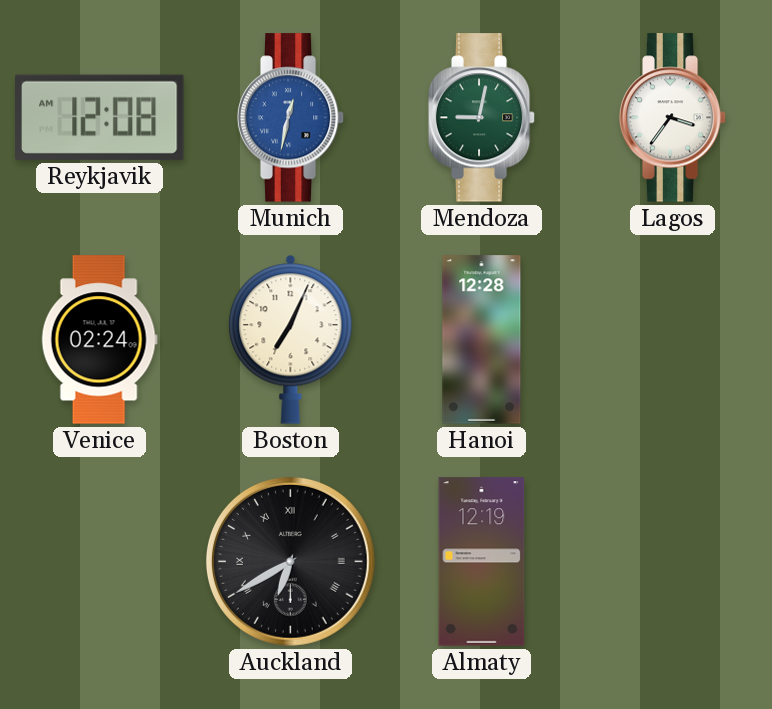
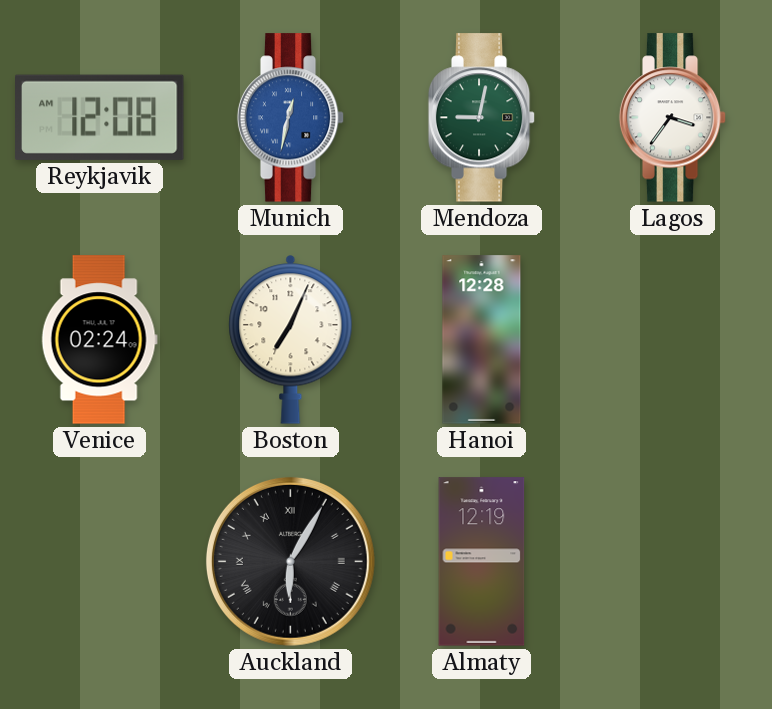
Auckland: 6:40 -> 6:05 (290, 561)
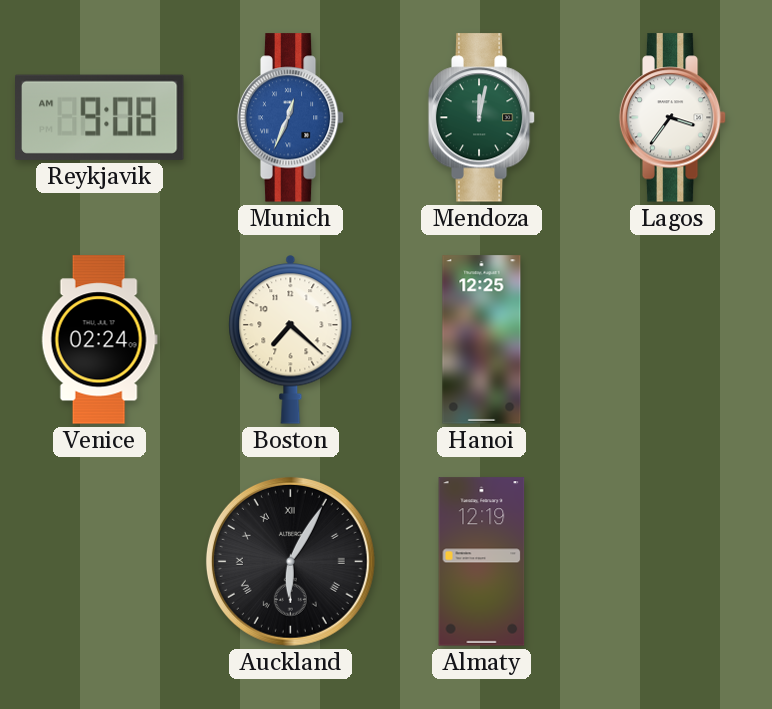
Reykjavik: 12:08 -> 9:08 (100, 117)
Munich: 12:32 -> 12:34 (291, 118)
Mendoza: 9:02 -> 12:02 (482, 118)
Boston: 7:04 -> 7:22 (291, 339)
Hanoi: 12:28 -> 12:25 (482, 340)
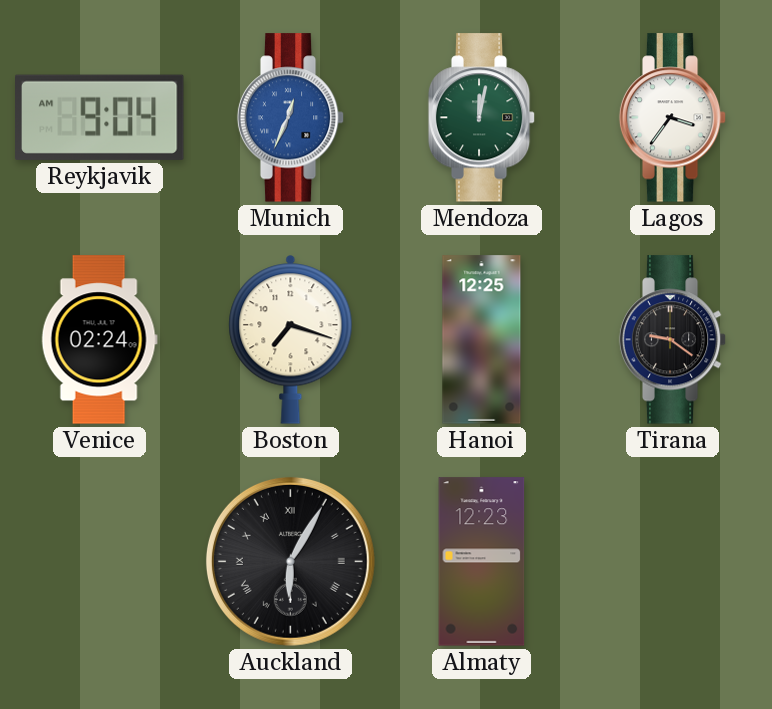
Reykjavik: 9:08 -> 9:04 (100, 117)
Boston: 7:22 -> 7:18 (291, 339)
Tirana: none -> 9:21 (673, 340)
Almaty: 12:19 -> 12:23 (482, 562)
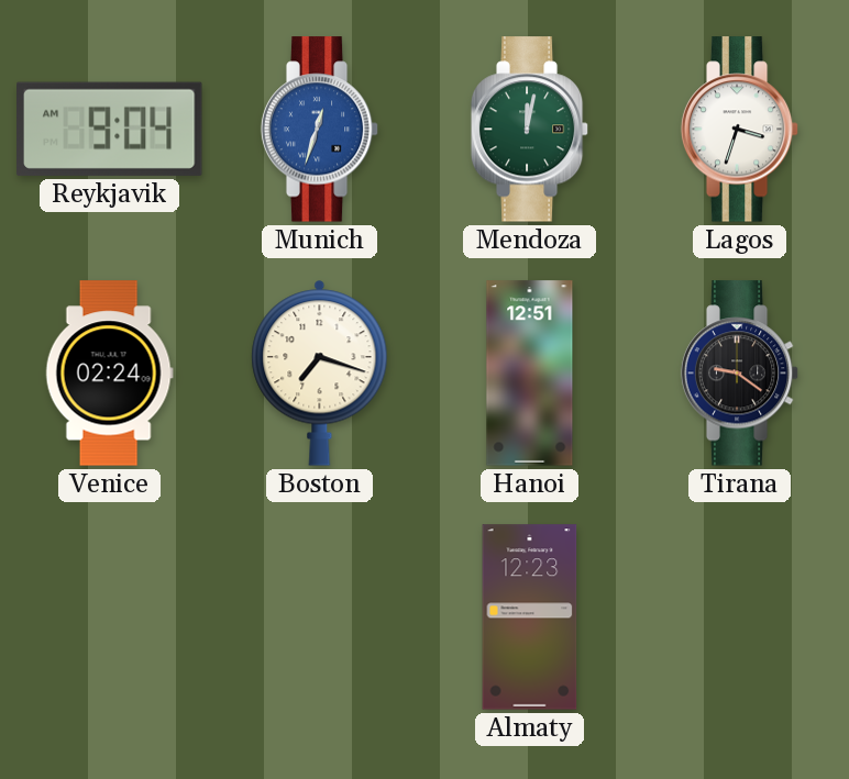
Munich: 12:34 -> 12:33 (320, 130)
Lagos: 3:36 -> 3:33 (740, 130)
Hanoi: 12:25 -> 12:51 (530, 374)
Auckland: 6:05 -> none (290, 561)
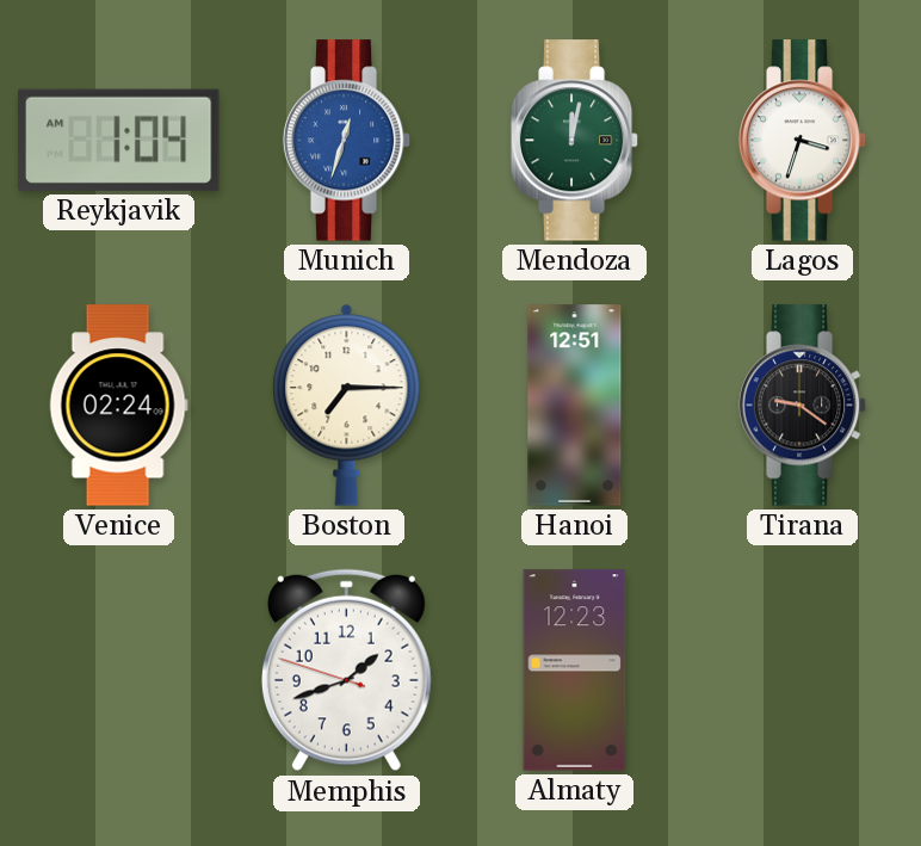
Reykjavik: 9:04 -> 1:04 (119, 140)
Boston: 7:18 -> 7:15 (347, 405)
Memphis: none -> 1:41 (346, 671)
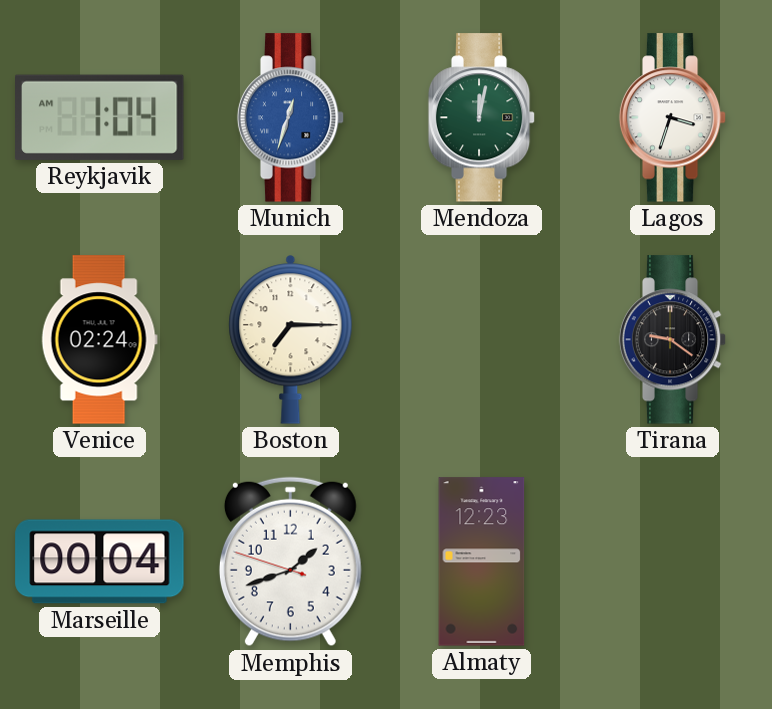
Hanoi: 12:51 -> none (575, 406)
Marseille: none -> 00:04 (100, 562)
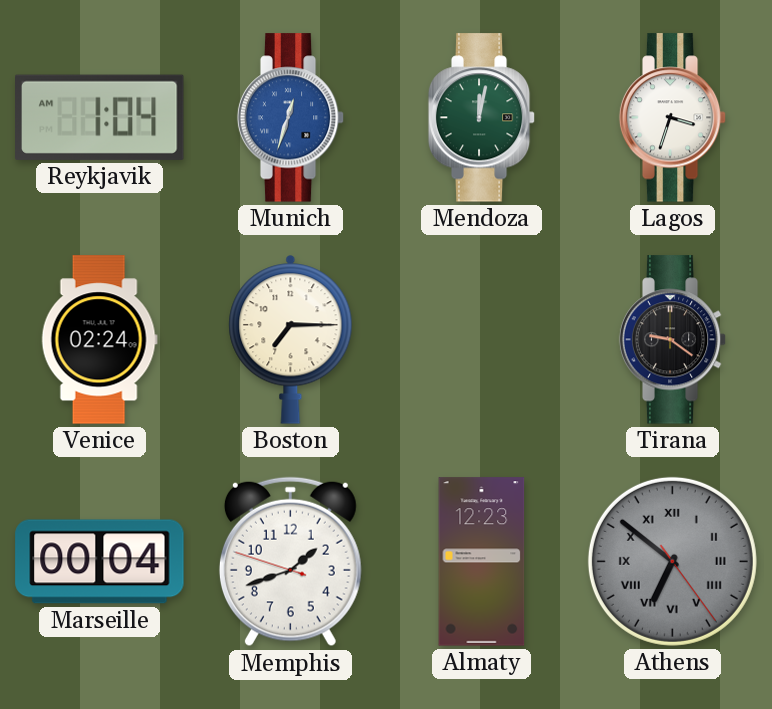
Athens: none -> 6:51 (672, 561)
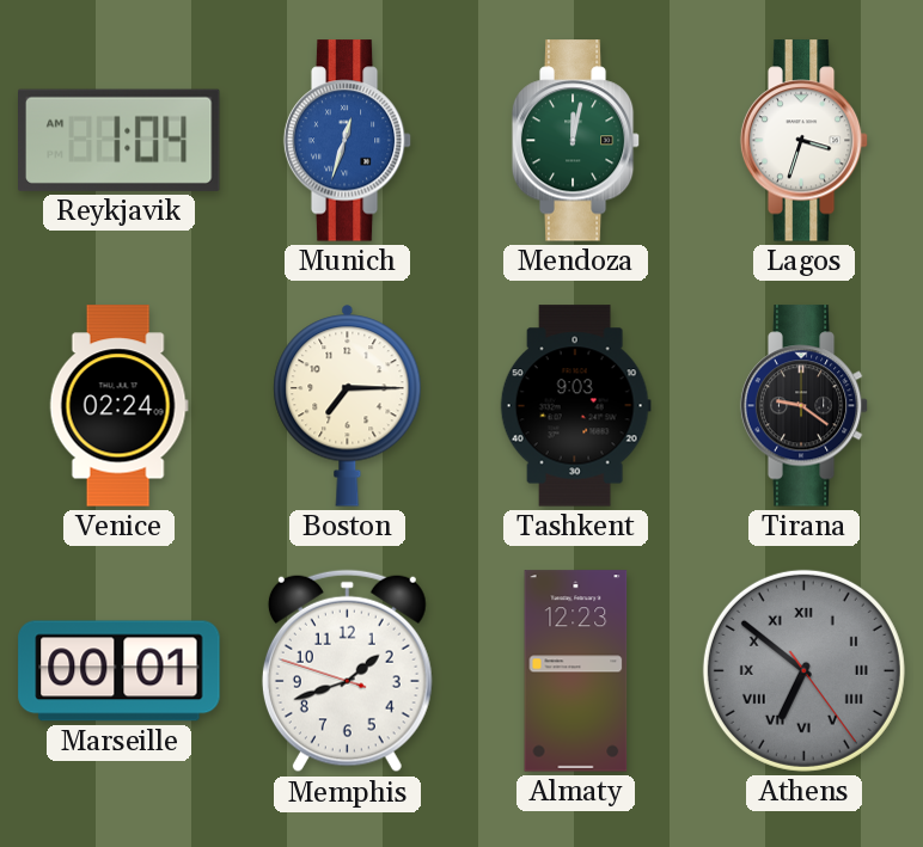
Tashkent: none -> 9:03 (575, 406)
Marseille: 00:04 -> 00:01 (120, 671)
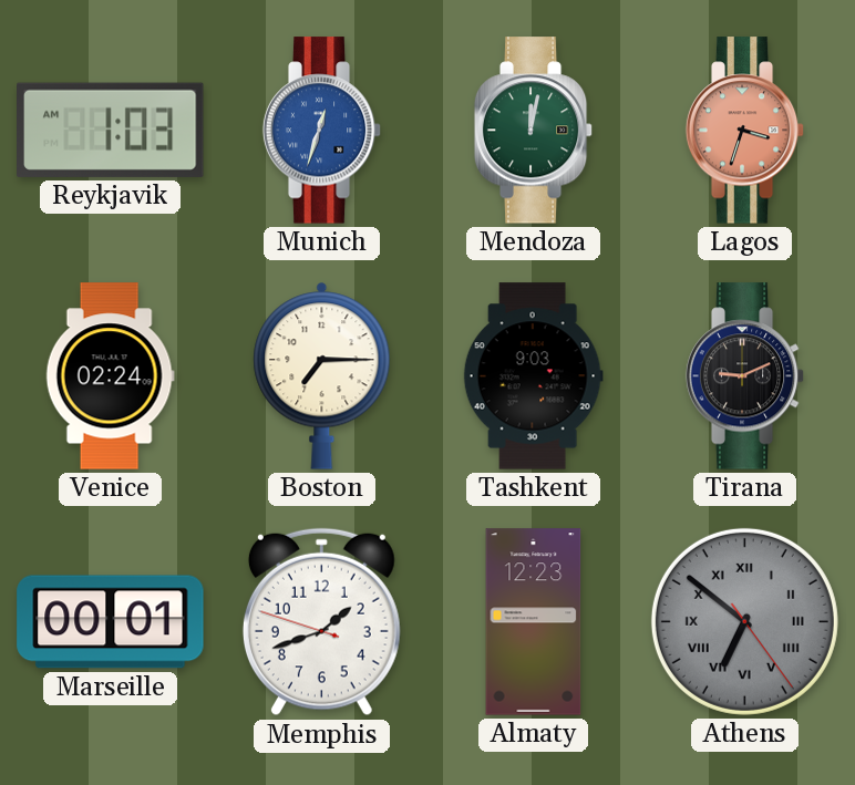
Reykjavik: 1:04 -> 1:03 (111, 130)
Lagos dial: white -> salmon (745, 131)
Tirana: 9:21 -> 9:11 (745, 376)
